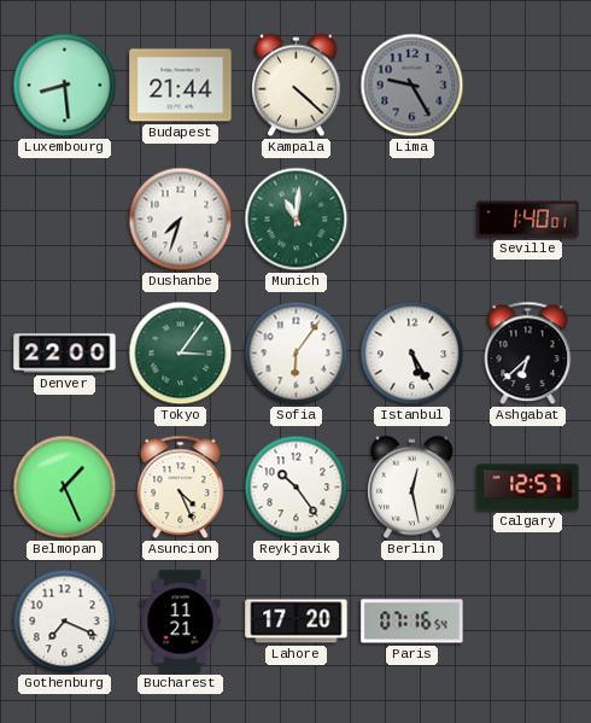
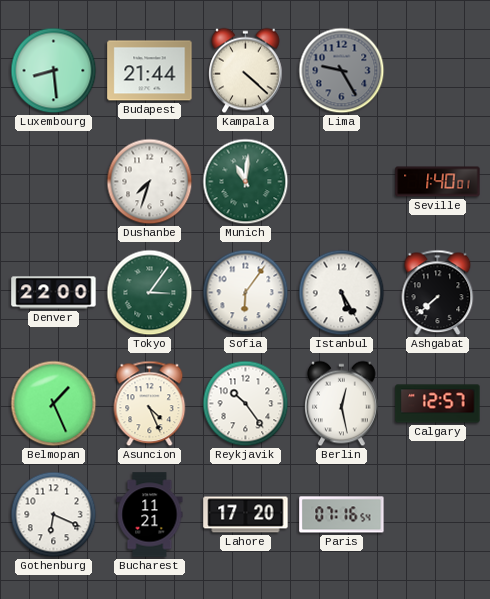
Ashgabat: 6:38 -> 7:38 (438, 293)
Gothenburg: 7:19 -> 6:19 (54, 515)
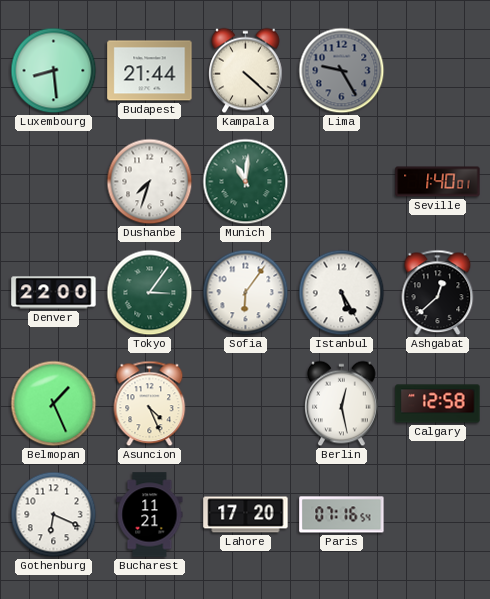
Ashgabat: 7:38 -> 12:38 (438, 293)
Reykjavik: 10:24 -> none (246, 404)
Calgary: 12:57 -> 12:58 (438, 404)
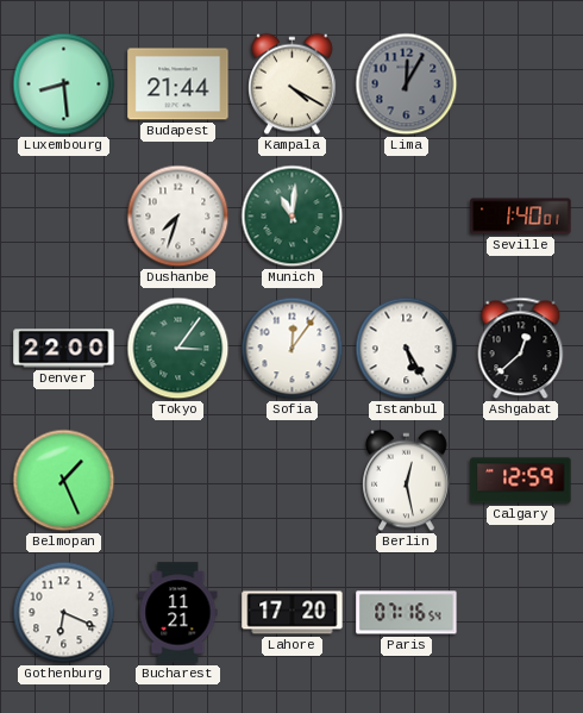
Kampala: 4:22 -> 4:20 (293, 85)
Lima: 9:25 -> 12:05 (407, 85)
Sofia: 6:06 -> 12:06 (293, 349)
Asuncion: 4:26 -> none (150, 404)
Calgary: 12:58 -> 12:59 (521, 481)
